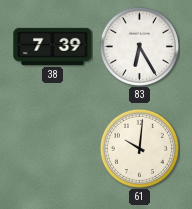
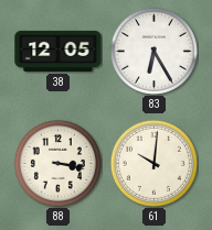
38: 7:39 -> 12:05 (59, 51)
88: none -> 3:17 (57, 163)
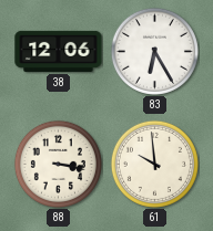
38: 12:05 -> 12:06 (59, 51)
61: 10:01 -> 9:59 (154, 164)
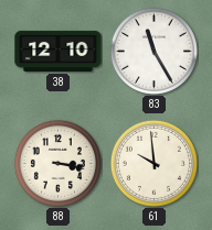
38: 12:06 -> 12:10 (59, 51)
83: 6:25 -> 11:25 (153, 51)
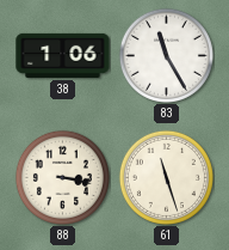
38: 12:10 -> 1:06 (63, 55)
61: 9:59 -> 11:27 (166, 177)
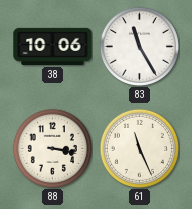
38: 1:06 -> 10:06 (53, 46)
61: 11:27 -> 11:26 (139, 148)
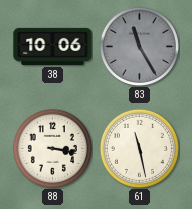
83 dial: white -> grey (139, 46)
61: 11:26 -> 11:28 (139, 148)
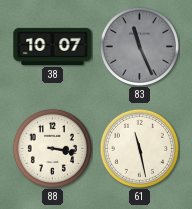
38: 10:06 -> 10:07 (53, 46)
83: 11:25 -> 11:26 (139, 46)
